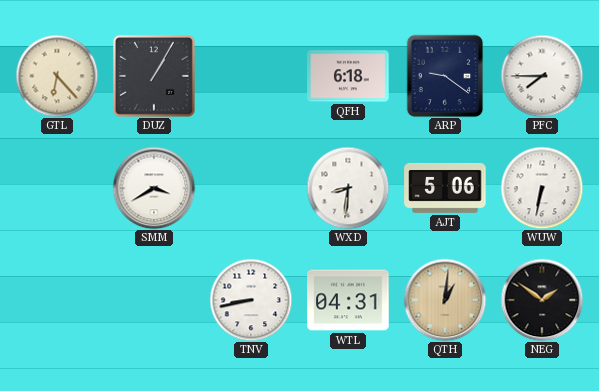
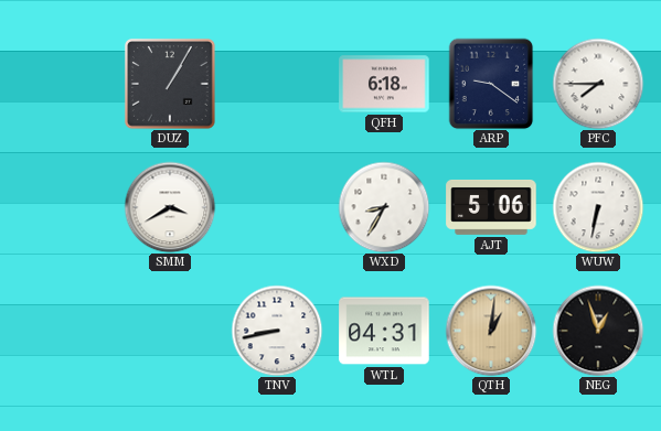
GTL: 6:23 -> none (57, 76)
WXD: 8:31 -> 8:35 (384, 207)
NEG: 1:51 -> 12:57 (598, 331)
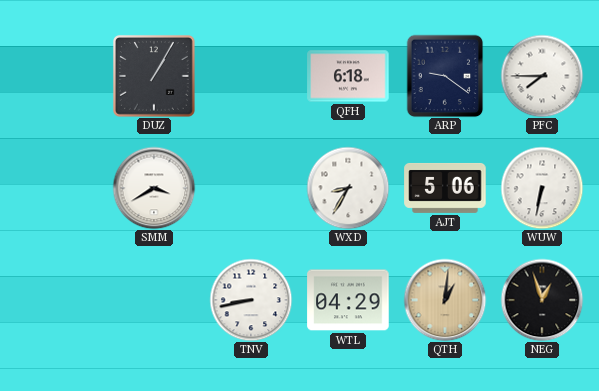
WTL: 04:31 -> 04:29 (348, 300)
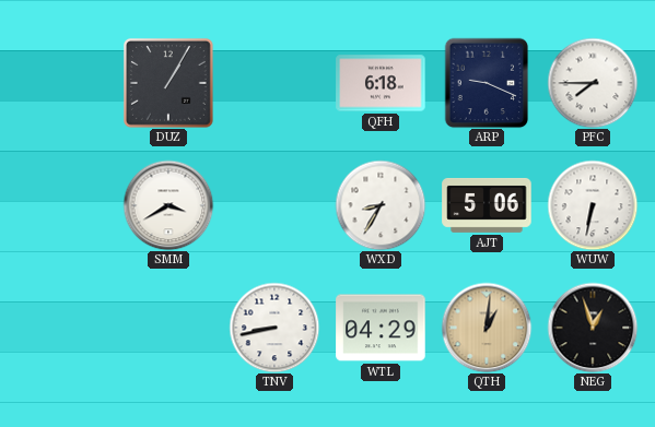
ARP: 9:21 -> 9:19 (487, 83)
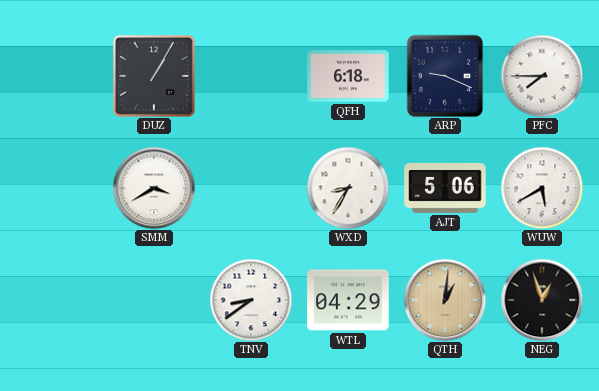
WUW: 6:32 -> 5:40 (542, 188)
TNV: 8:43 -> 8:39 (251, 300)
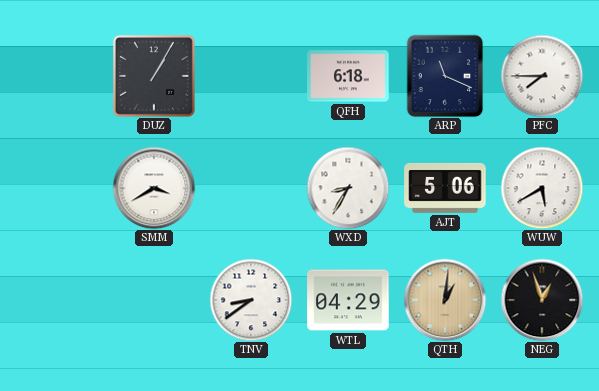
ARP: 9:19 -> 11:19 (445, 76)
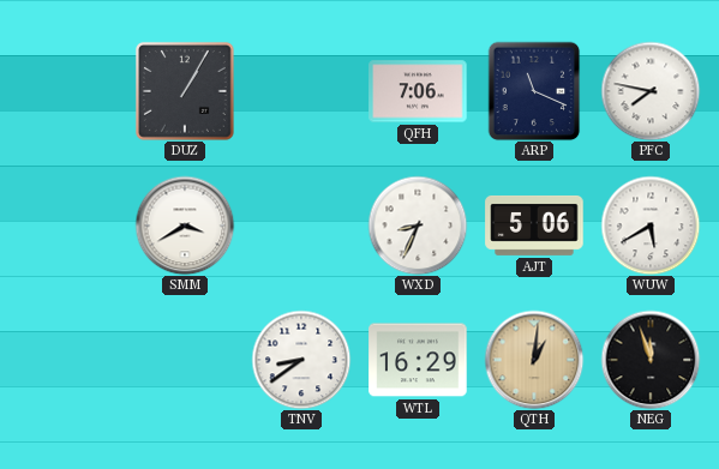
QFH: 6:18 -> 7:06 (418, 91)
PFC: 7:45 -> 7:47 (651, 91)
WXD: 8:35 -> 8:34 (418, 226)
WTL: 04:29 -> 16:29 (418, 360)
NEG: 12:57 -> 11:57 (651, 360)
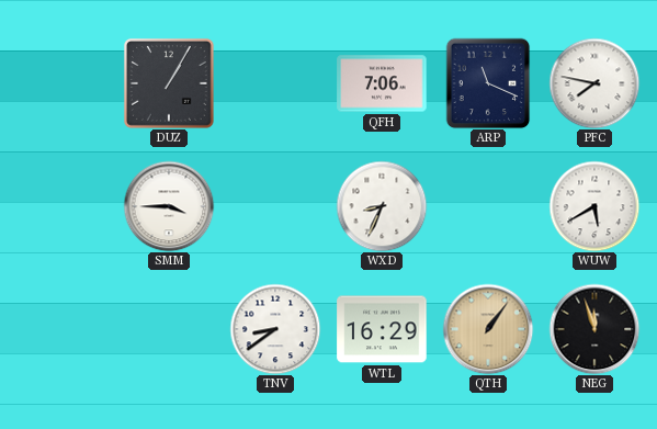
SMM: 3:40 -> 3:45 (169, 206)
AJT: 5:06 -> none (534, 226)
QTH: 1:01 -> 1:06 (488, 329)
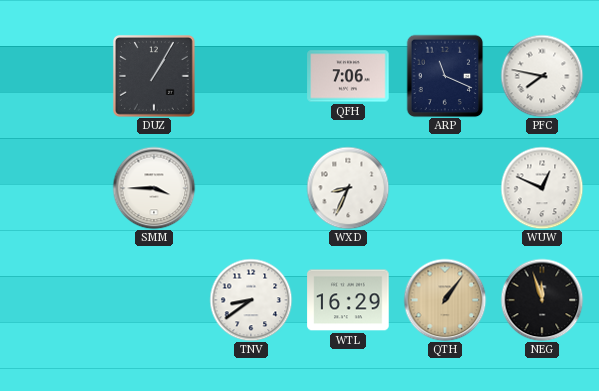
WUW: 5:40 -> 12:49 (542, 188)
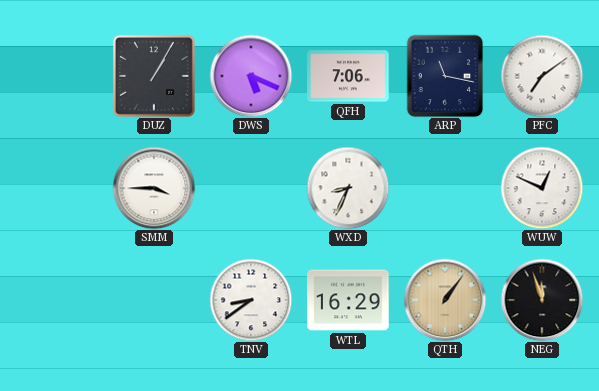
DWS: none -> 5:19 (251, 76)
ARP: 11:19 -> 11:17 (445, 76)
PFC: 7:47 -> 7:09 (542, 76)
